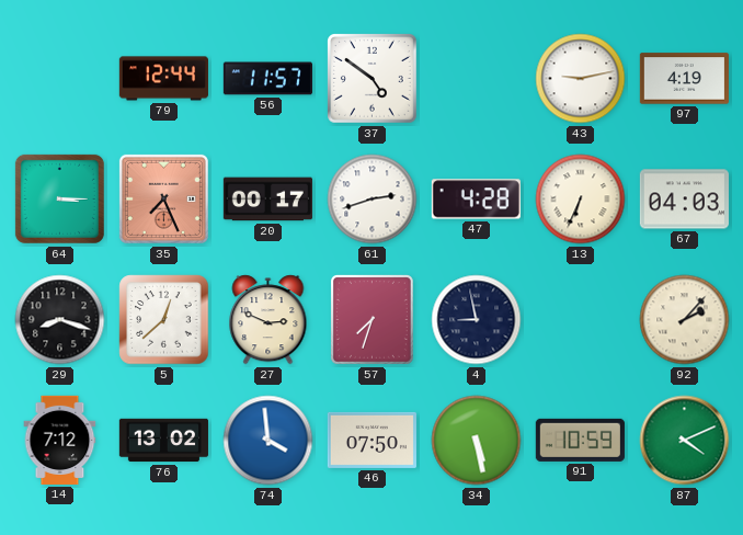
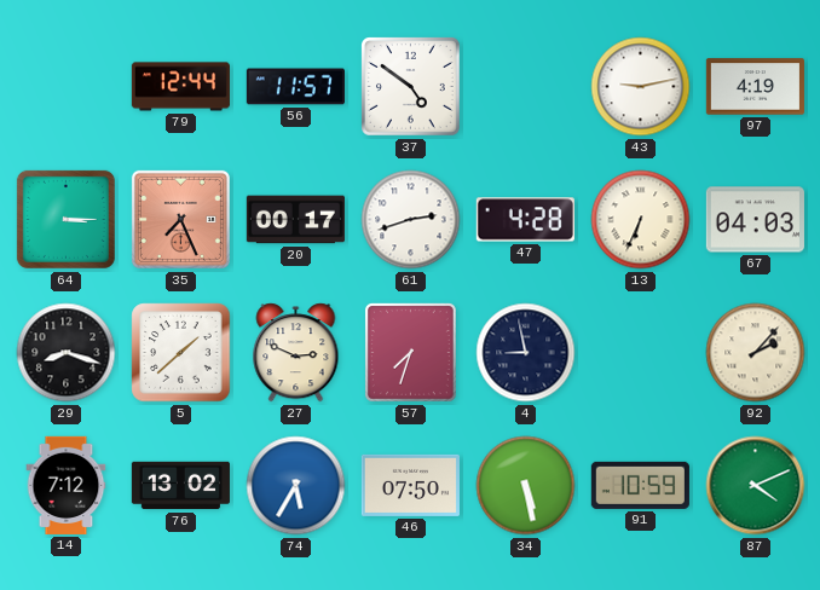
5: 12:38 -> 1:38 (181, 353)
74: 3:59 -> 5:35 (296, 486)
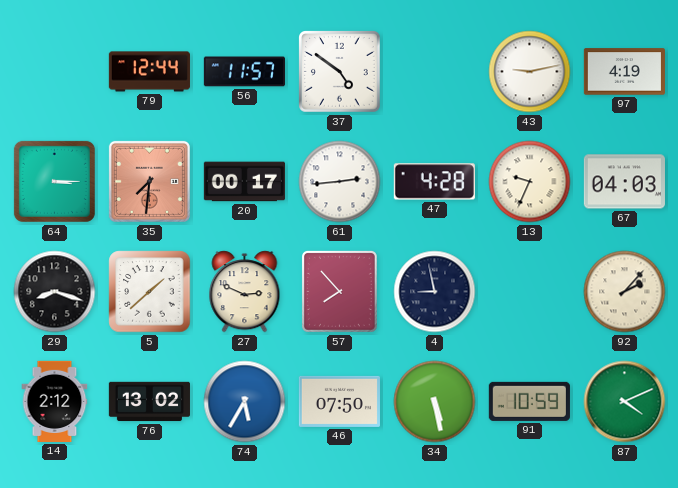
35: 7:26 -> 7:31 (149, 181)
61: 2:42 -> 2:44 (340, 182)
13: 6:34 -> 9:34 (530, 182)
57: 7:33 -> 7:53 (339, 291)
14: 7:12 -> 2:12 (55, 401)
